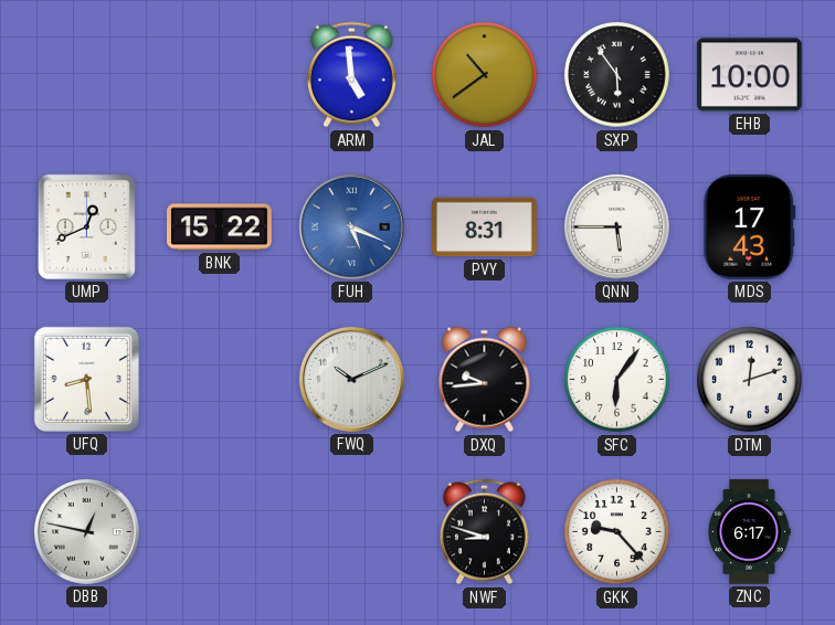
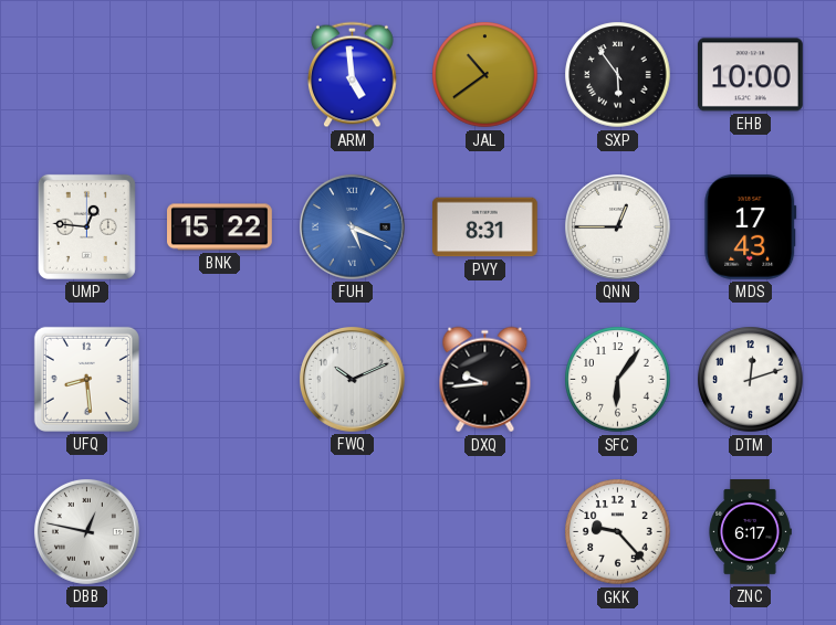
UMP: 12:41 -> 12:46 (86, 226)
QNN: 5:45 -> 12:45 (617, 226)
NWF: 8:48 -> none (484, 532)
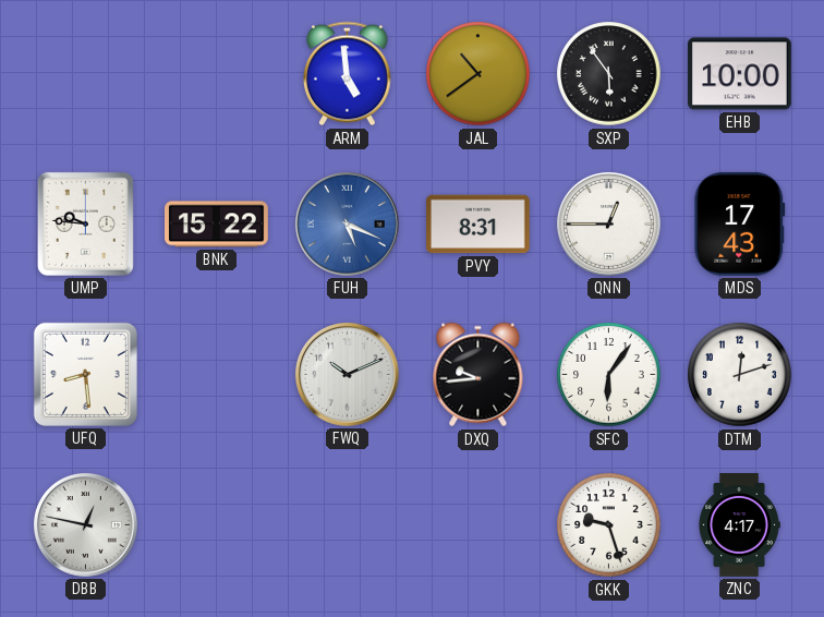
UMP: 12:46 -> 9:46 (85, 223)
GKK: 9:23 -> 9:27 (609, 525)
ZNC: 6:17 -> 4:17 (739, 525)
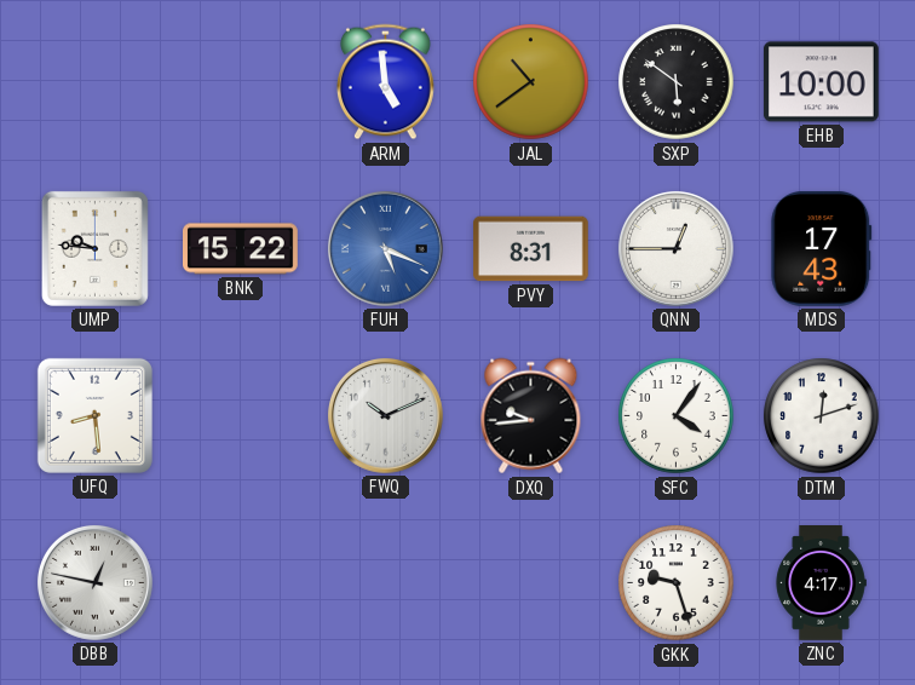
SXP: 5:54 -> 5:51 (677, 82)
SFC: 6:06 -> 4:06 (677, 416)
